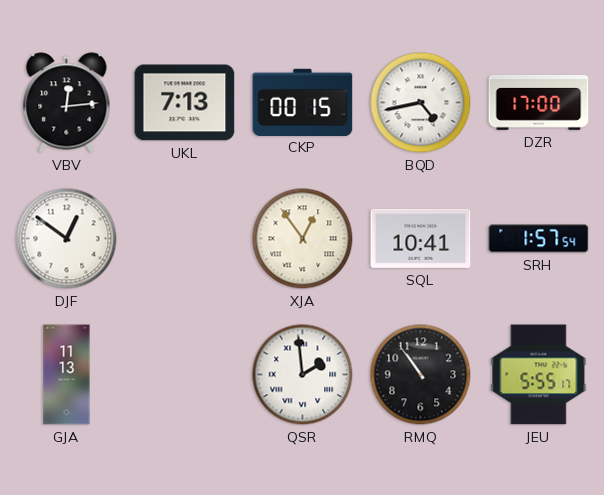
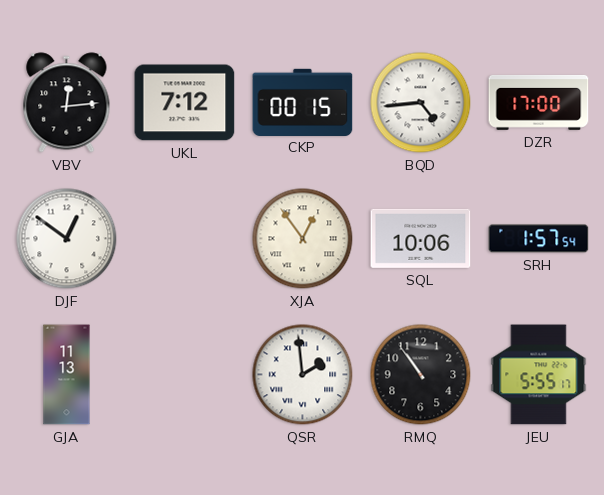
UKL: 7:13 -> 7:12 (185, 103)
BQD: 4:43 -> 4:44 (421, 103)
SQL: 10:41 -> 10:06 (421, 238)
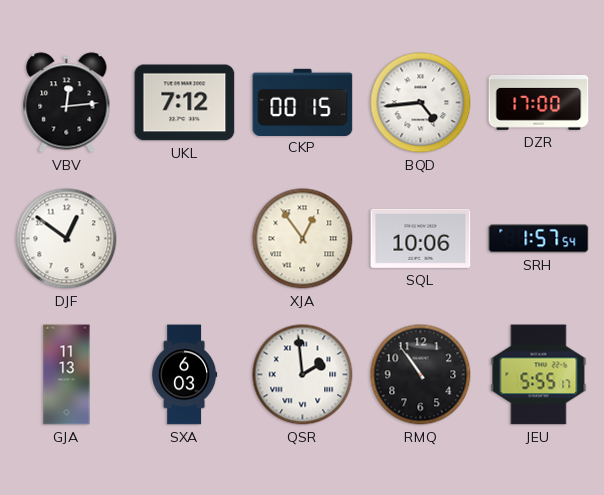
SXA: none -> 6:03 (185, 375)
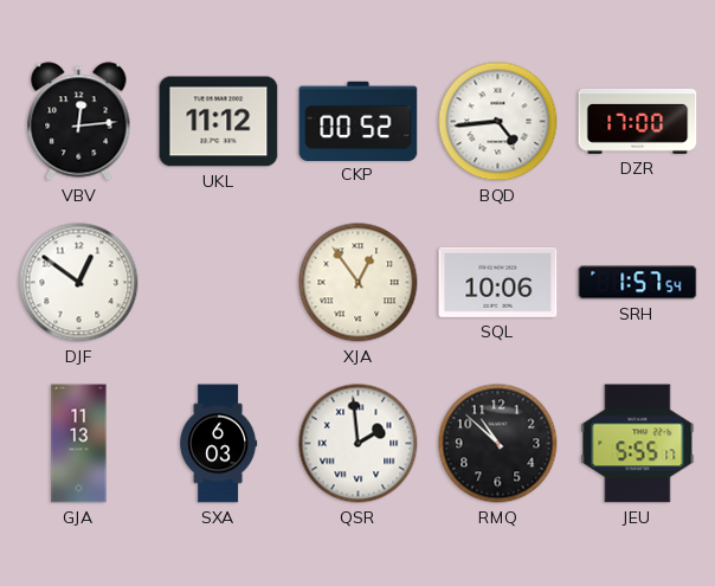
UKL: 7:12 -> 11:12 (219, 122)
CKP: 00:15 -> 00:52 (359, 121)
RMQ: 10:54 -> 10:52 (498, 444)
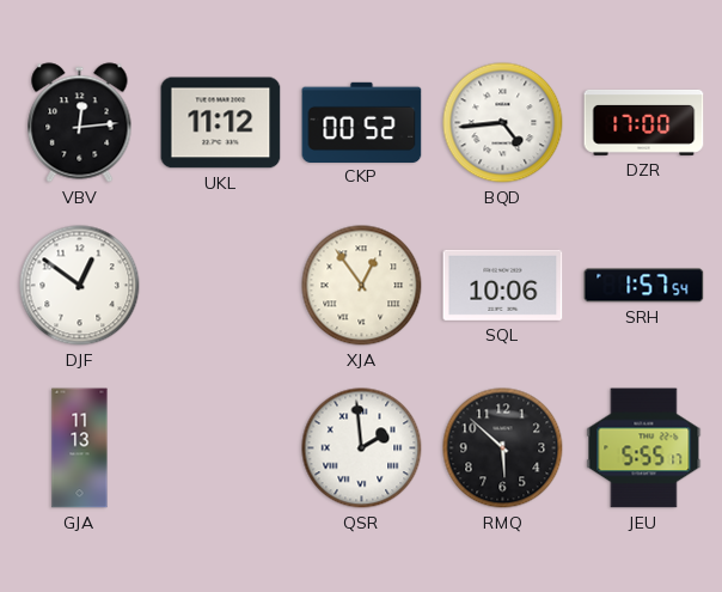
SXA: 6:03 -> none (219, 444)
RMQ: 10:52 -> 5:52 (503, 448)
